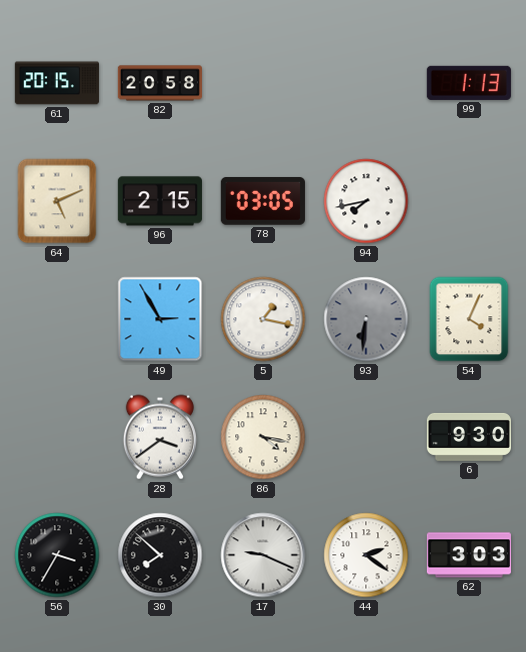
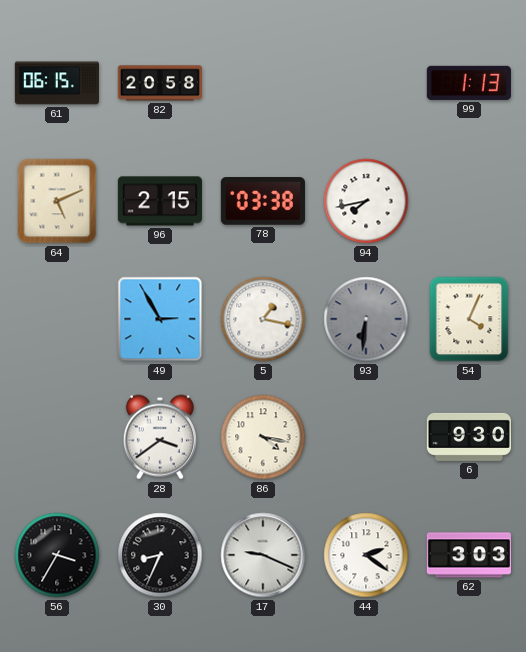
61: 20:15 -> 06:15 (57, 83)
78: 03:05 -> 03:38 (263, 201)
30: 7:52 -> 8:34 (160, 555)
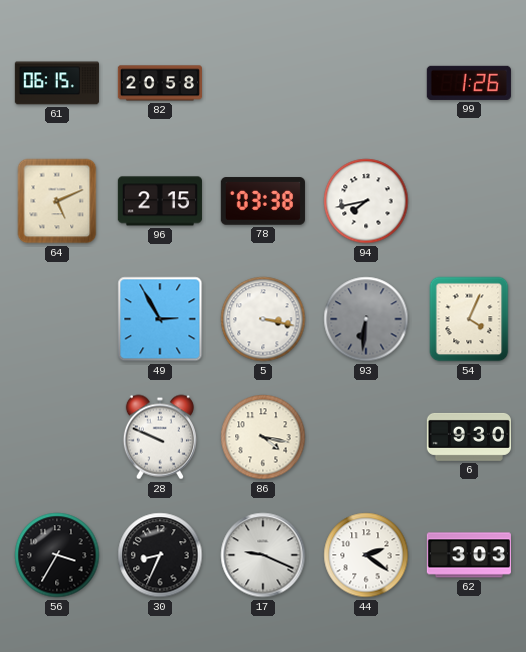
99: 1:13 -> 1:26 (469, 83)
5: 1:17 -> 3:17 (263, 319)
28: 3:39 -> 9:49 (160, 437)
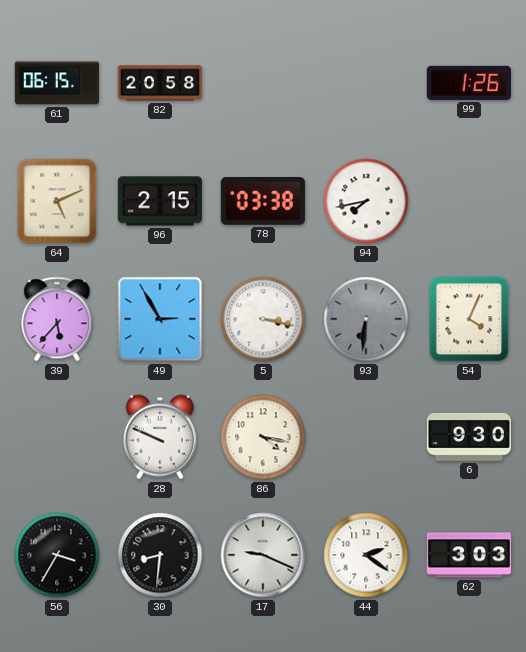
39: none -> 5:37 (57, 319)
30: 8:34 -> 8:31 (160, 555)
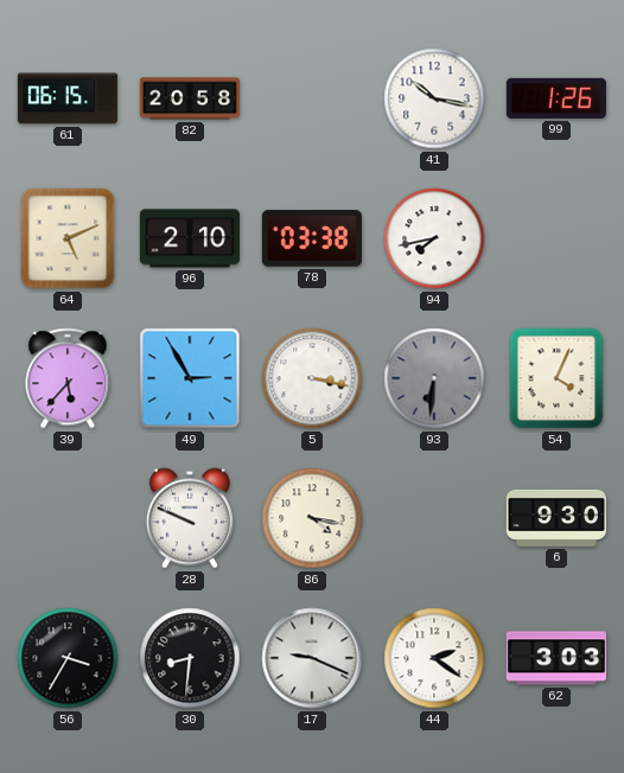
41: none -> 10:17 (434, 98)
96: 2:15 -> 2:10 (190, 238)
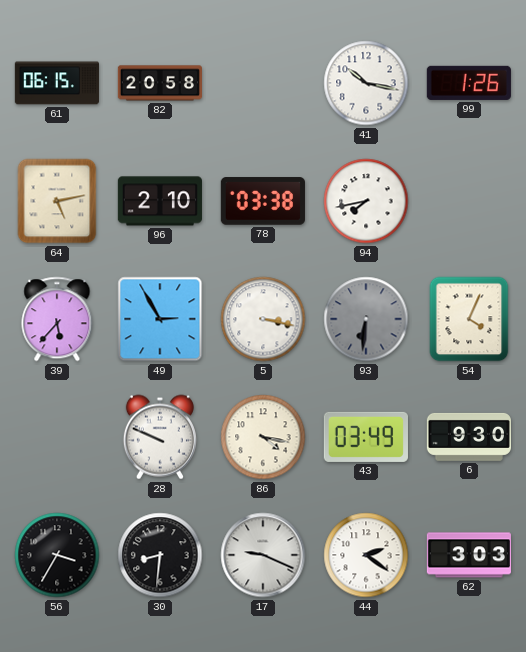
64: 5:11 -> 5:13 (57, 201)
43: none -> 03:49 (366, 437)
